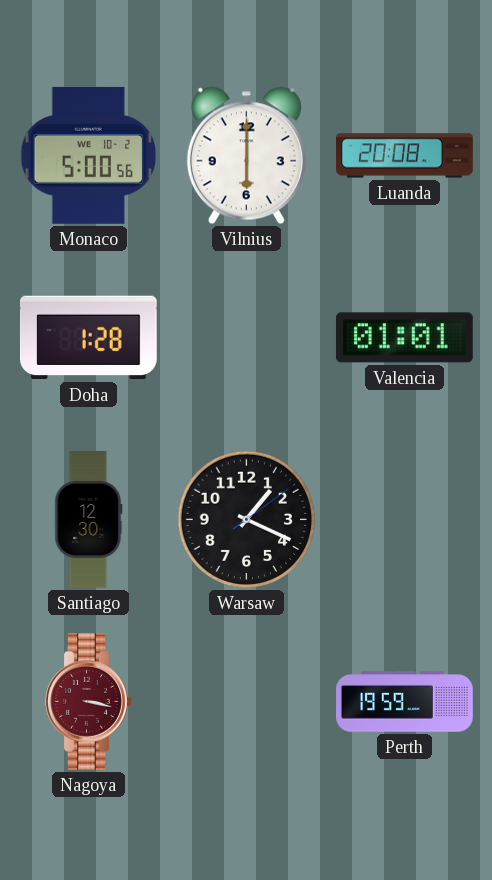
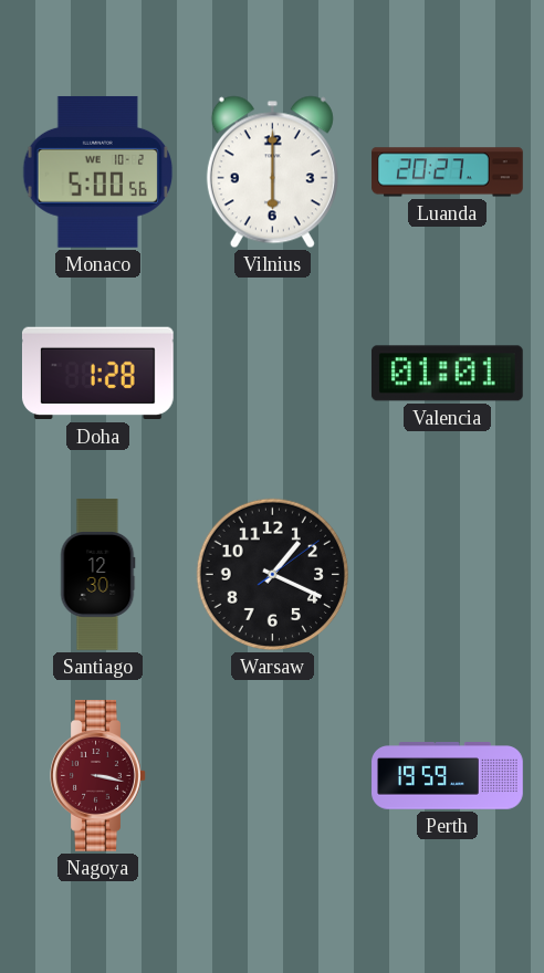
Luanda: 20:08 -> 20:27 (448, 172)
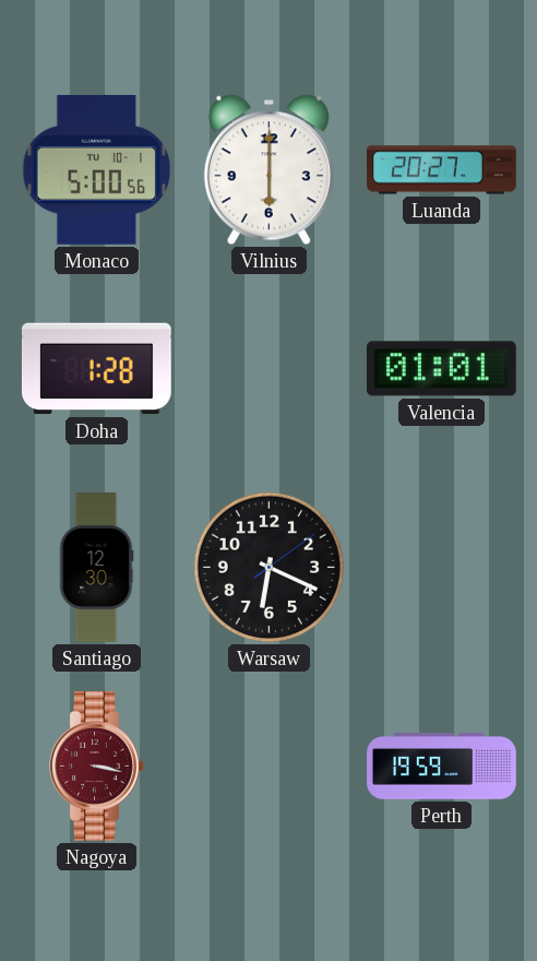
Monaco date: WE 10-2 -> TU 10-1 (97, 169)
Warsaw: 1:19 -> 6:19 (268, 567)
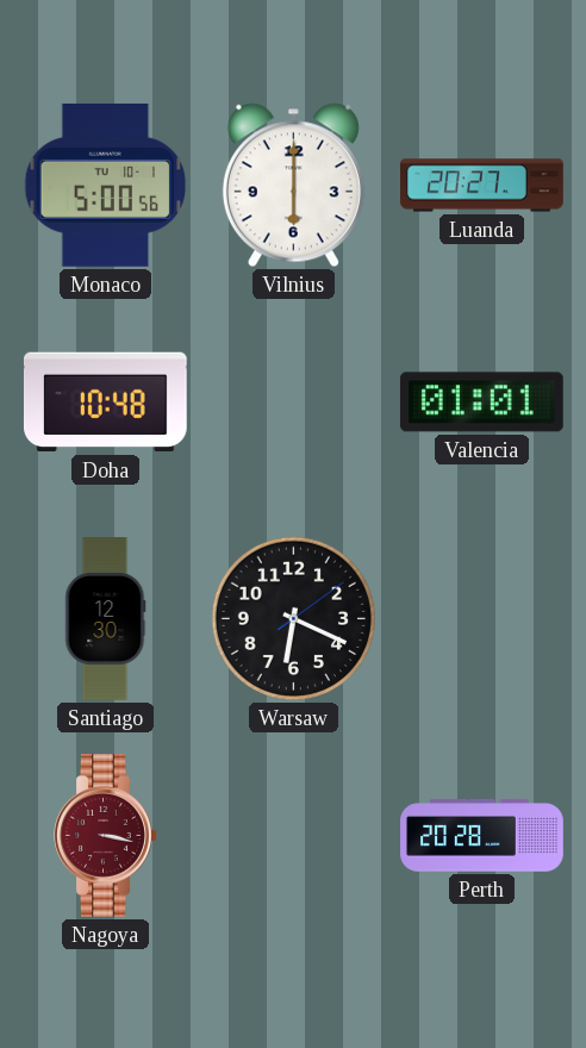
Doha: 1:28 -> 10:48 (105, 403)
Perth: 19:59 -> 20:28 (482, 836)
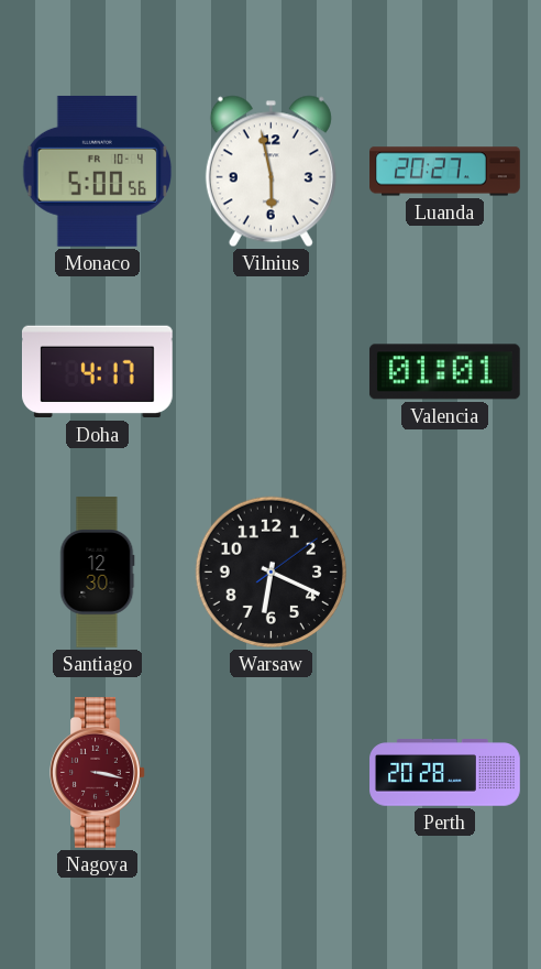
Monaco date: TU 10-1 -> FR 10-4 (98, 171)
Vilnius: 6:00 -> 5:58 (270, 172)
Doha: 10:48 -> 4:17 (97, 372)
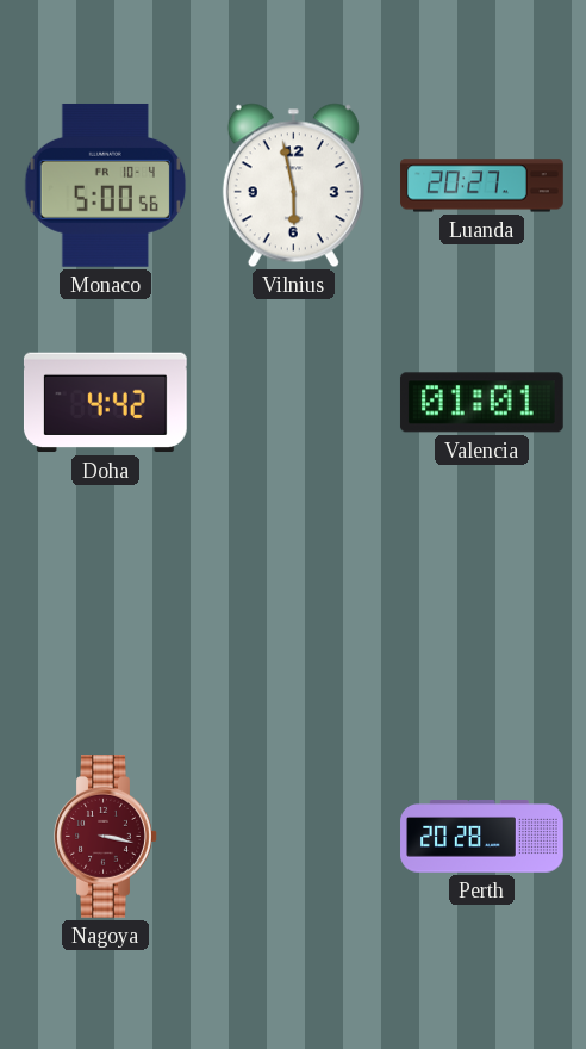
Doha: 4:17 -> 4:42 (105, 403)
Santiago: 12:30 -> none (98, 573)
Warsaw: 6:19 -> none (270, 571)
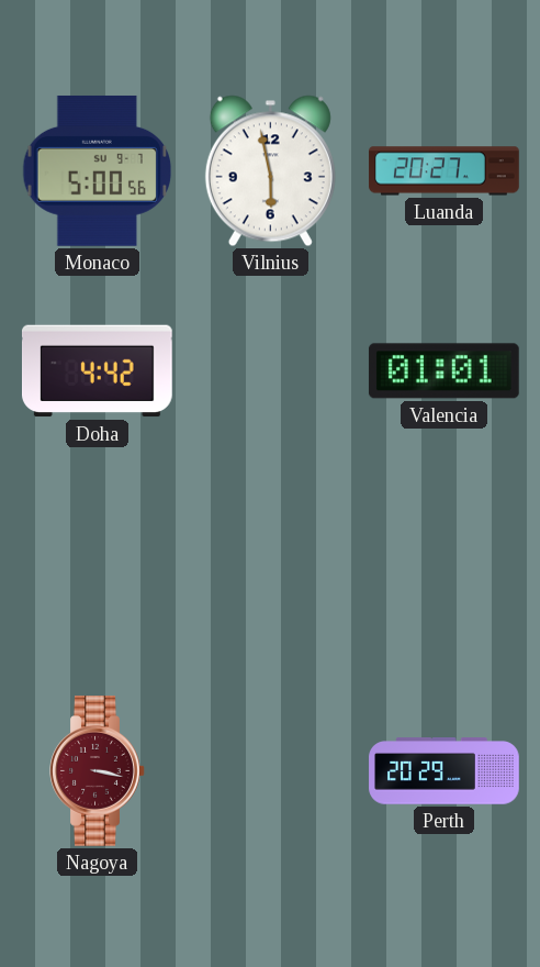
Monaco date: FR 10-4 -> SU 9-7 (98, 170)
Perth: 20:28 -> 20:29 (445, 771)
